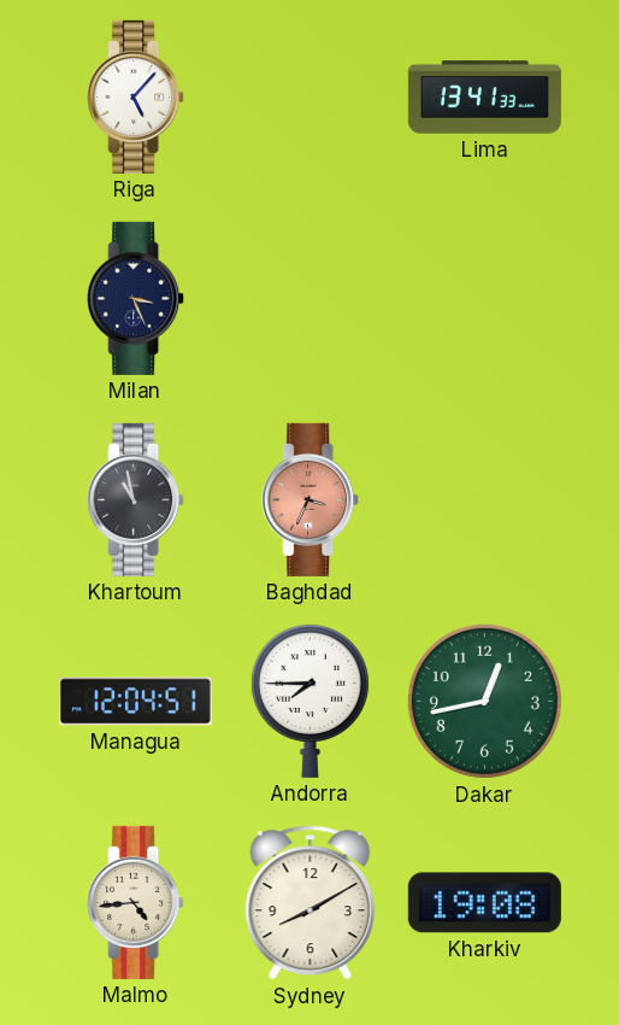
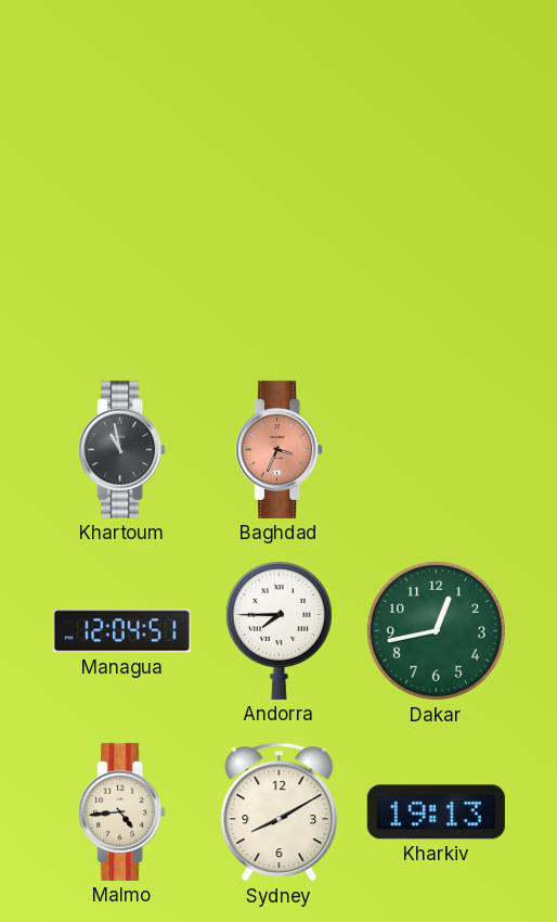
Riga: 5:07 -> none (136, 96)
Lima: 13:41 -> none (484, 98)
Milan: 3:26 -> none (136, 298)
Kharkiv: 19:08 -> 19:13 (436, 812)
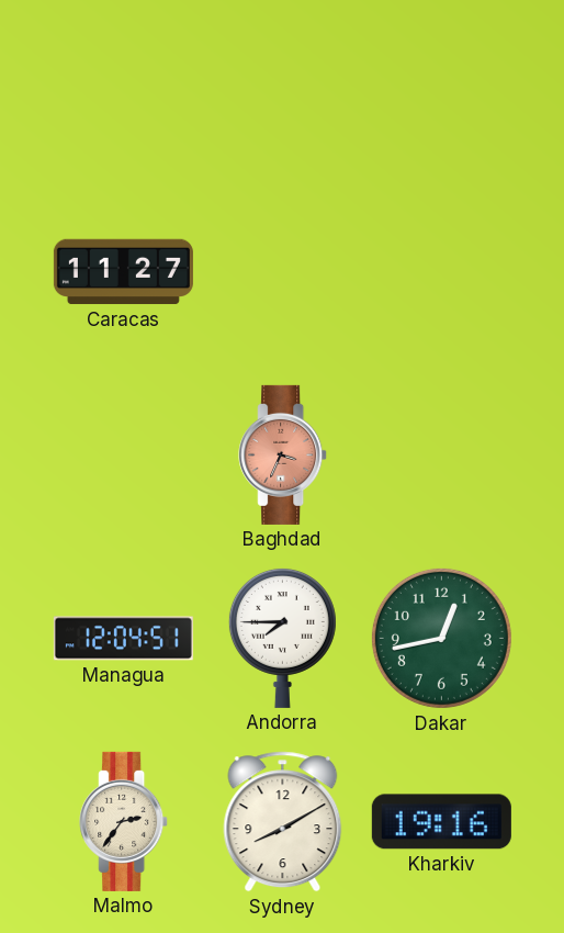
Caracas: none -> 11:27 (123, 272)
Khartoum: 10:58 -> none (122, 449)
Malmo: 4:44 -> 2:36 (124, 821)
Kharkiv: 19:13 -> 19:16 (441, 822)
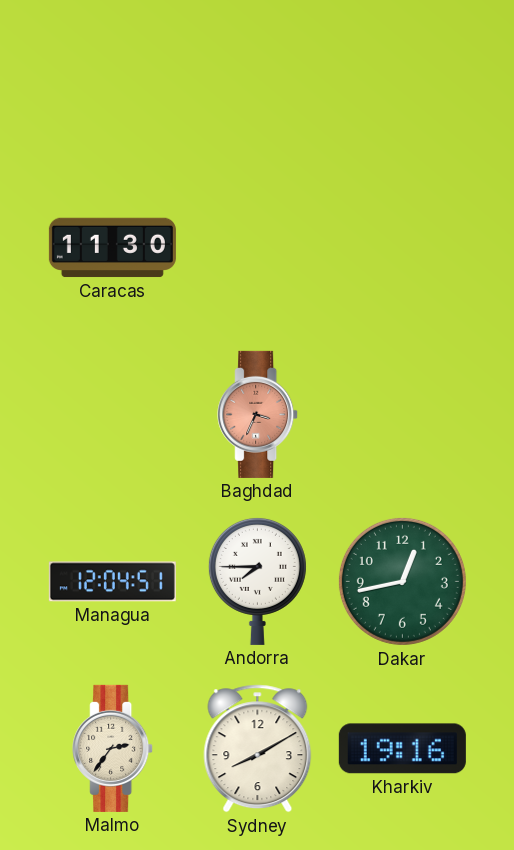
Caracas: 11:27 -> 11:30 (112, 248)
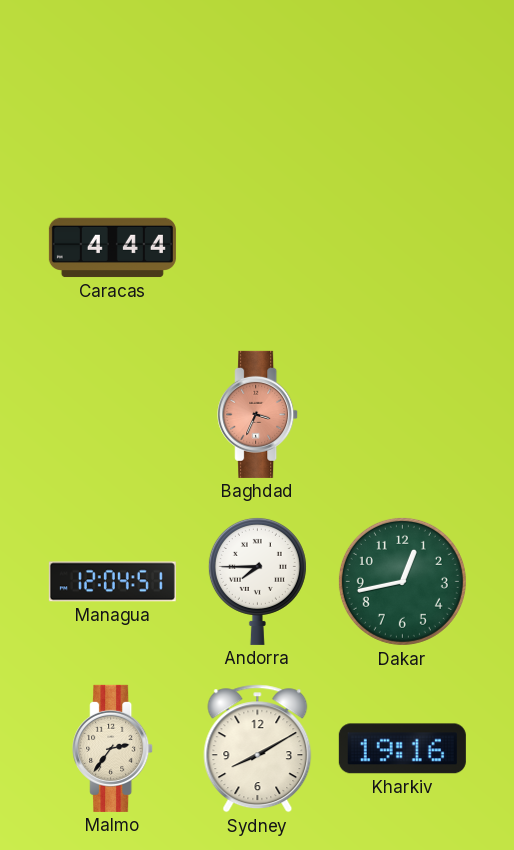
Caracas: 11:30 -> 4:44 (112, 248)
